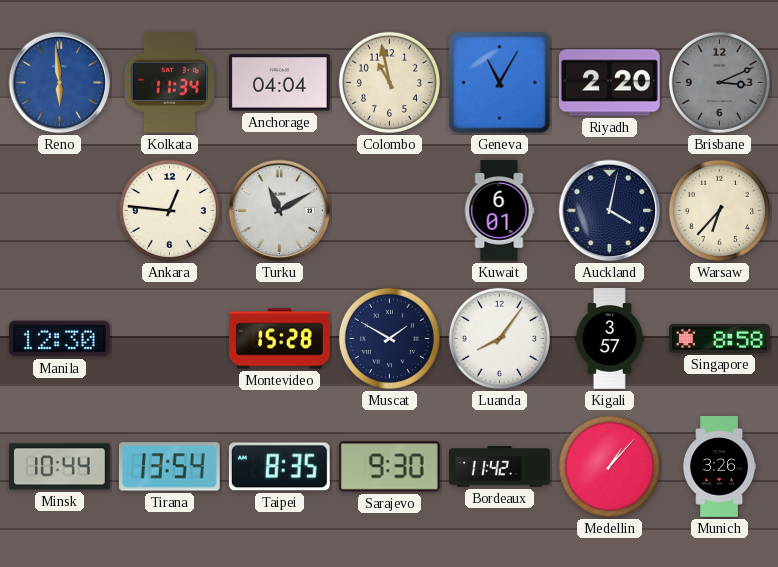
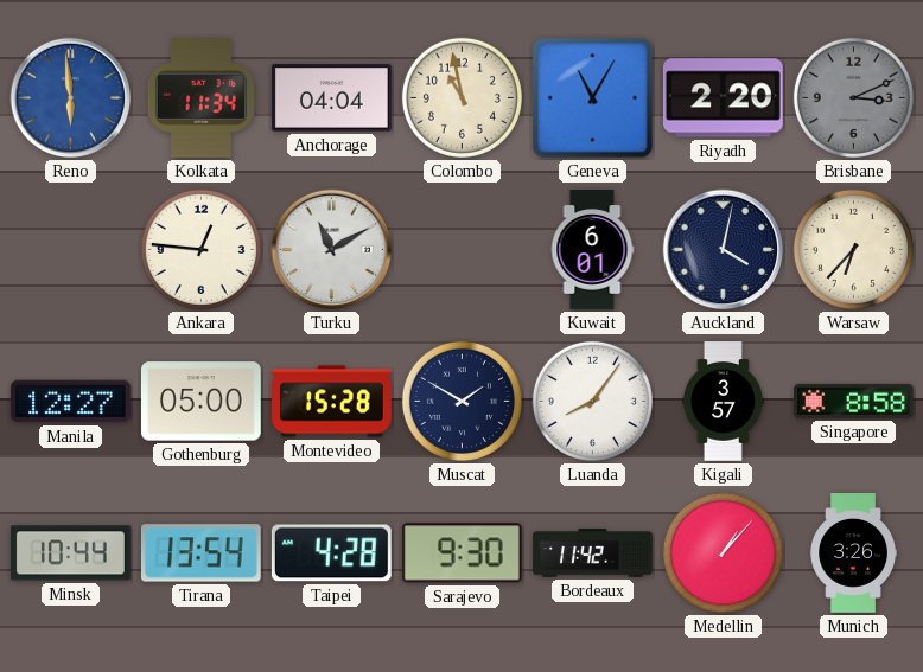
Manila: 12:30 -> 12:27 (70, 402)
Gothenburg: none -> 05:00 (200, 402)
Taipei: 8:35 -> 4:28 (331, 553)
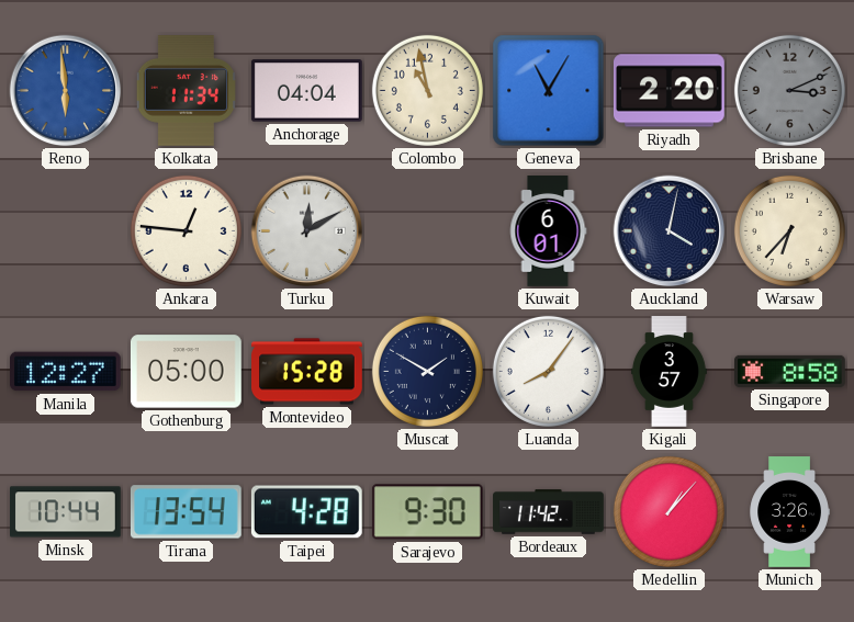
Turku: 11:10 -> 12:10 (307, 231)
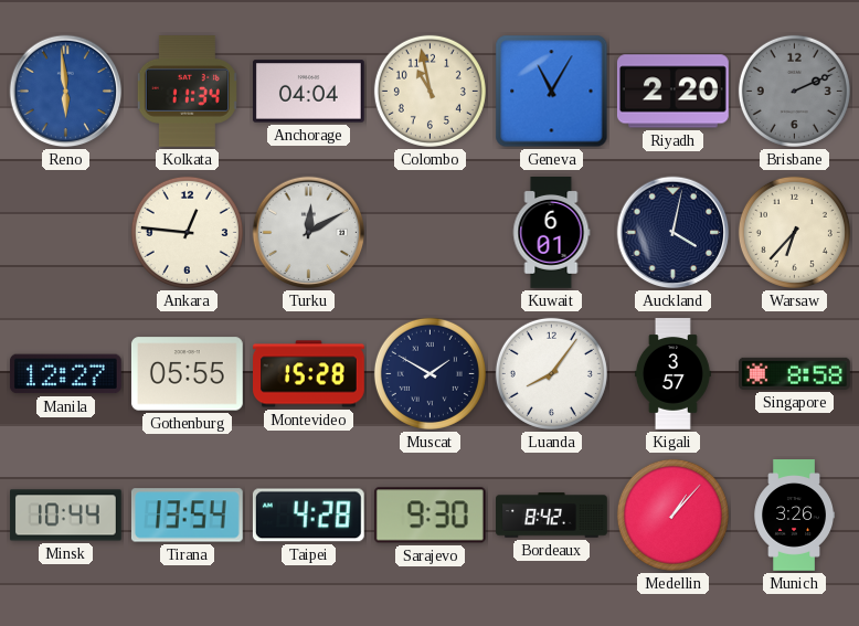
Brisbane: 3:11 -> 2:11 (794, 91)
Gothenburg: 05:00 -> 05:55 (187, 374)
Bordeaux: 11:42 -> 8:42 (552, 516)
